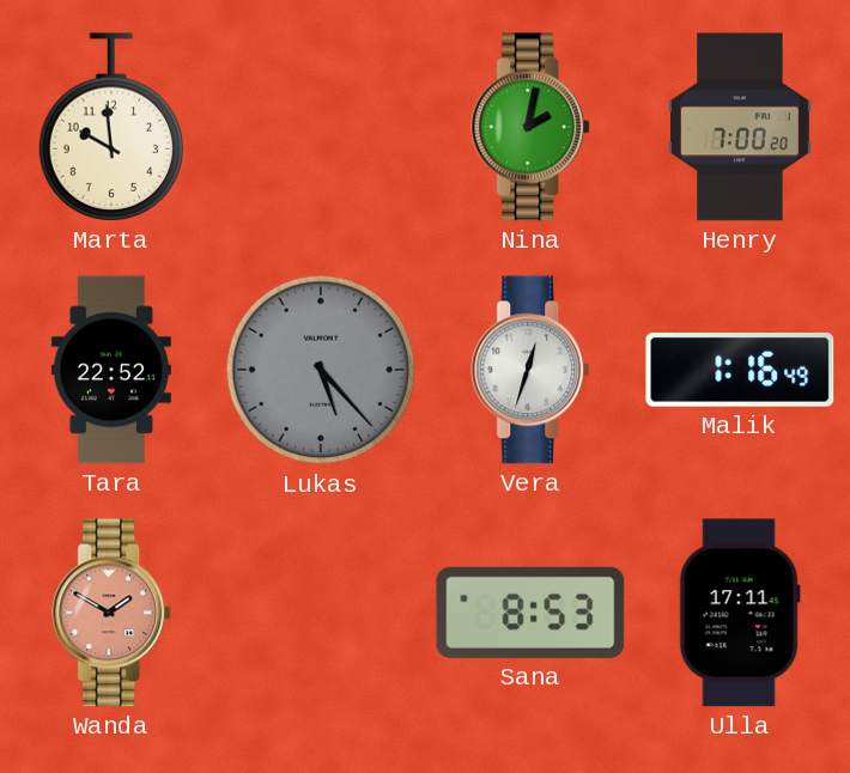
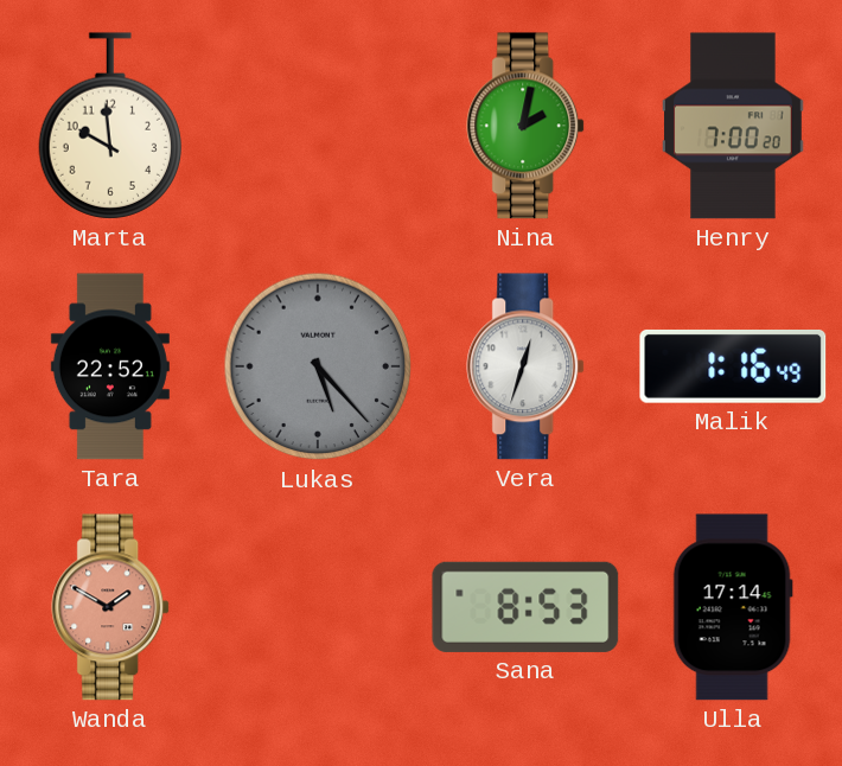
Ulla: 17:11 -> 17:14 (733, 607)
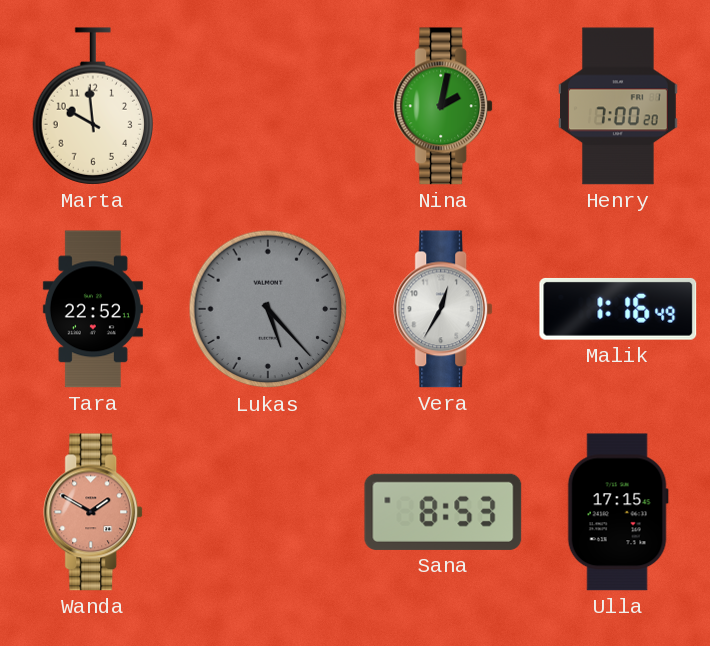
Vera: 12:33 -> 12:35 (444, 309)
Ulla: 17:14 -> 17:15 (618, 512)
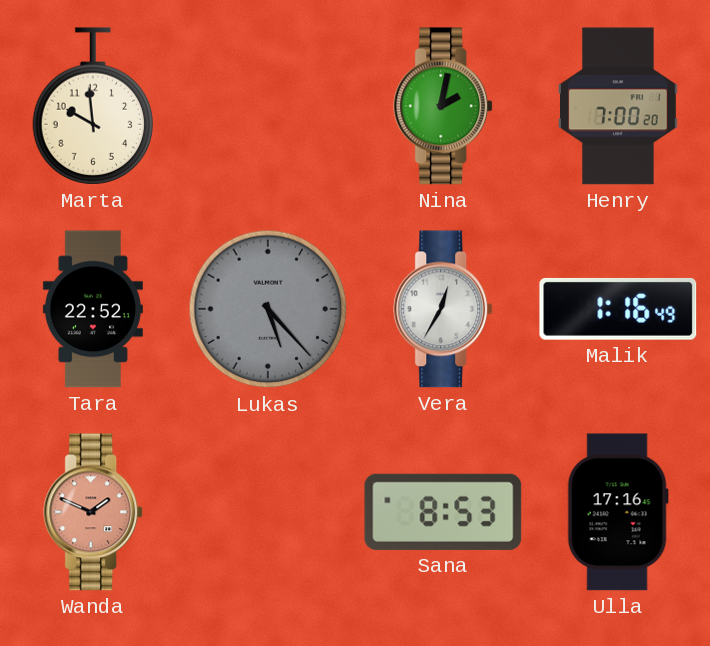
Wanda: 1:50 -> 1:49 (94, 512)
Ulla: 17:15 -> 17:16 (618, 512)
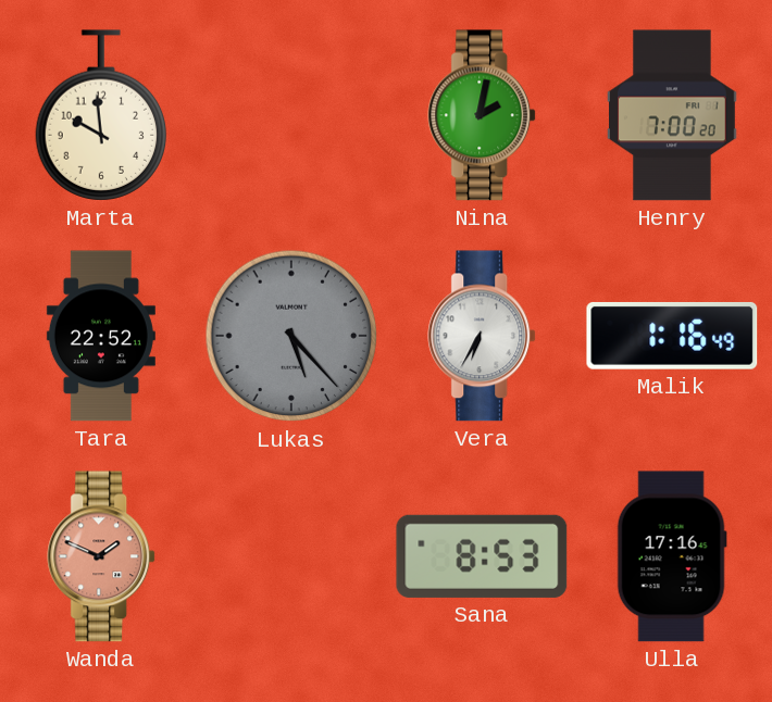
Vera: 12:35 -> 6:35 (483, 336)
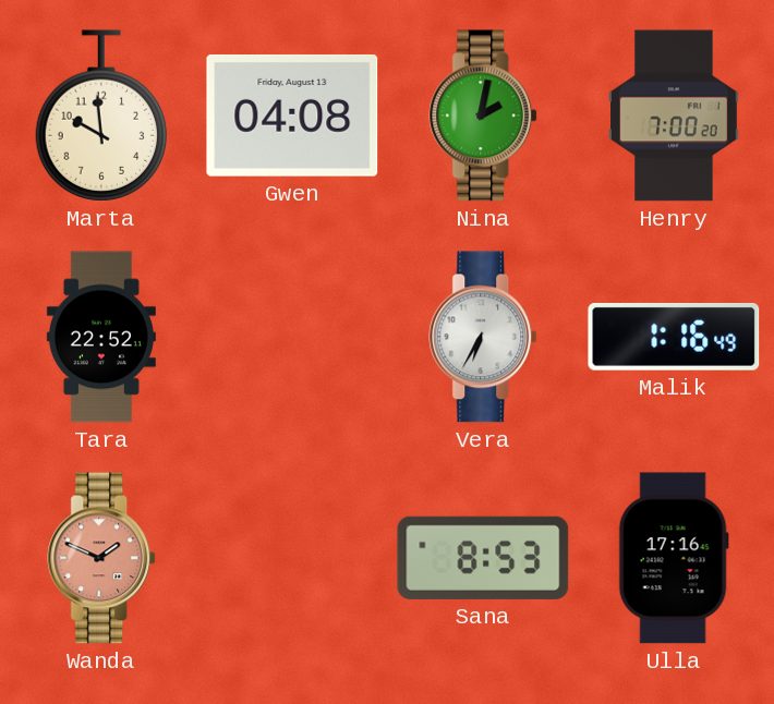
Gwen: none -> 04:08 (292, 116)
Lukas: 5:23 -> none (291, 336)
